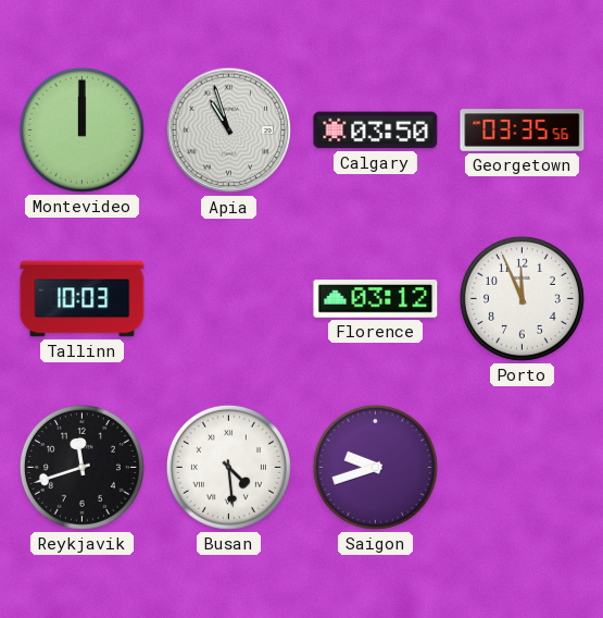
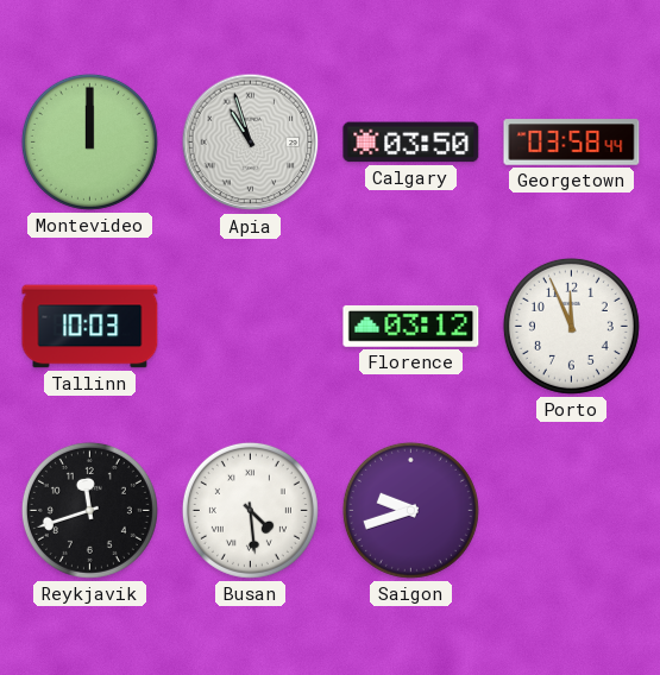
Georgetown: 03:35 -> 03:58 (572, 143)
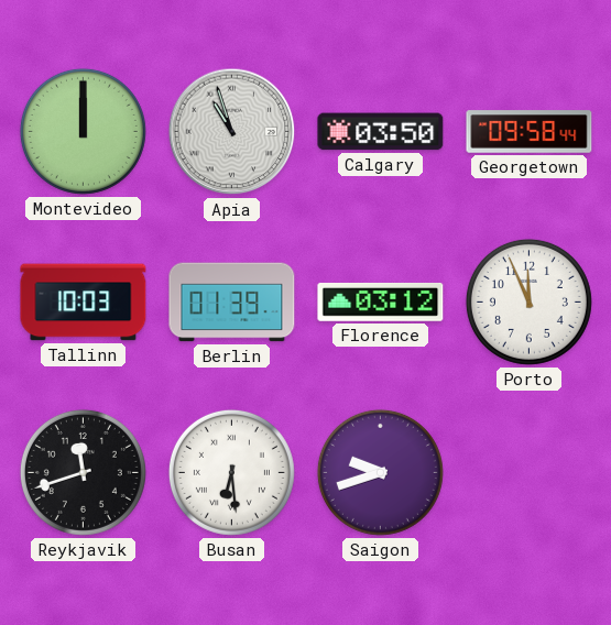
Georgetown: 03:58 -> 09:58 (530, 132)
Berlin: none -> 01:39 (232, 303)
Busan: 4:29 -> 6:29 (231, 472)
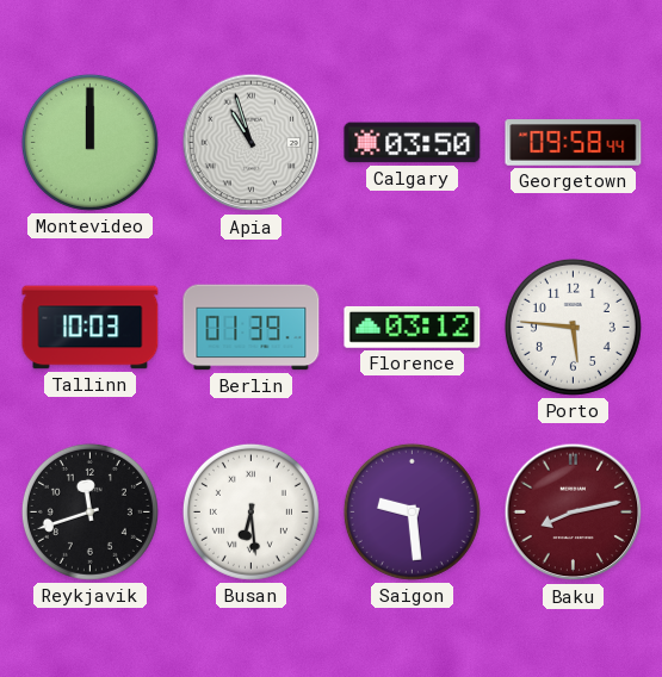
Porto: 11:56 -> 5:46 (573, 327)
Saigon: 9:42 -> 9:29 (412, 511)
Baku: none -> 8:13 (574, 513)
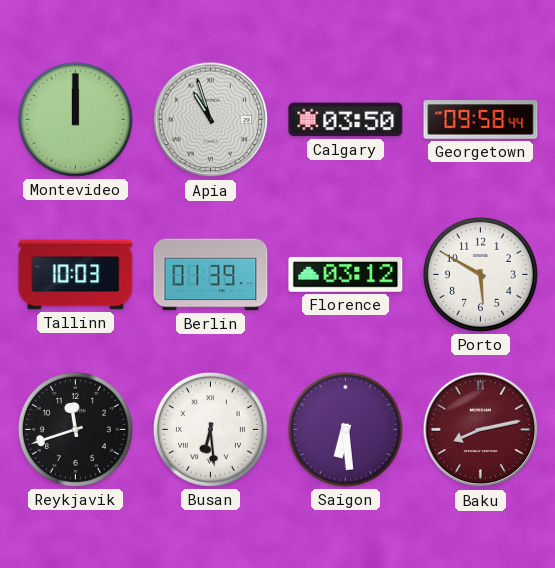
Porto: 5:46 -> 5:50 (480, 274)
Saigon: 9:29 -> 6:29 (345, 429)
